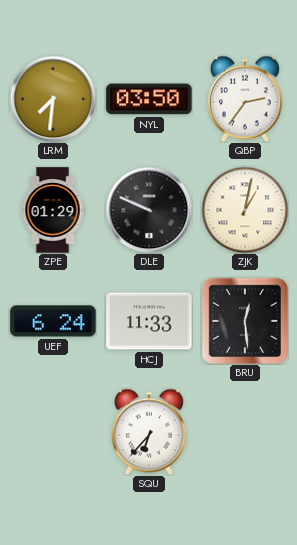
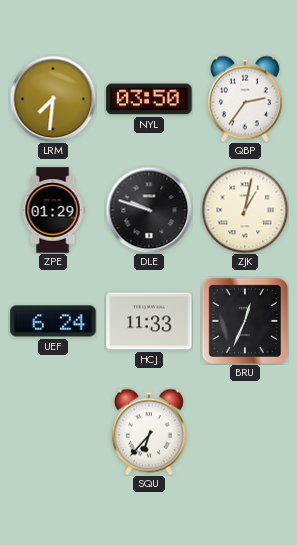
DLE: 9:49 -> 9:48 (149, 210)
BRU: 12:29 -> 12:34 (244, 320)
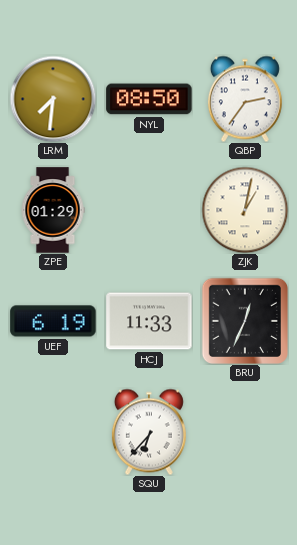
NYL: 03:50 -> 08:50 (149, 99)
DLE: 9:48 -> none (149, 210)
UEF: 6:24 -> 6:19 (53, 321)
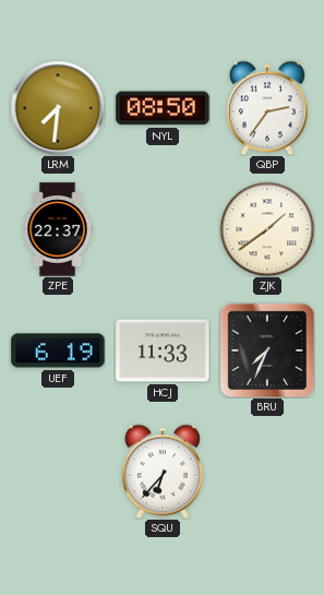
ZPE: 01:29 -> 22:37 (58, 229)
ZJK: 1:02 -> 1:39 (267, 229)
BRU: 12:34 -> 7:34 (266, 349)
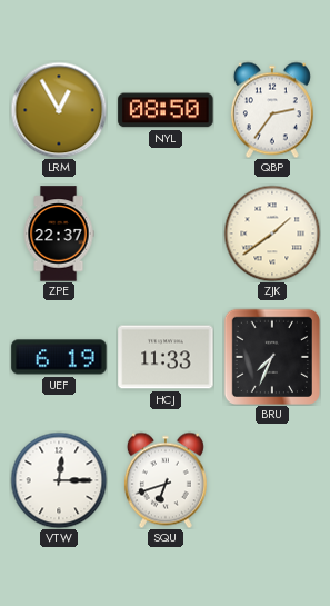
LRM: 7:31 -> 12:55 (59, 110)
VTW: none -> 12:15 (59, 480)
SQU: 6:37 -> 6:42 (166, 480)
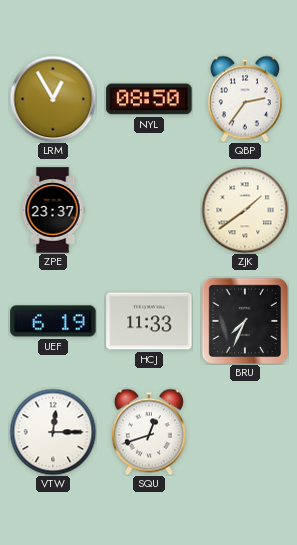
ZPE: 22:37 -> 23:37 (53, 210)
SQU: 6:42 -> 12:42 (149, 432)
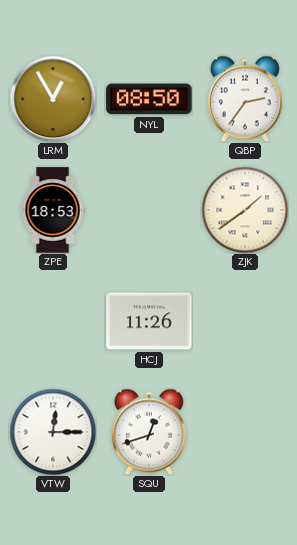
ZPE: 23:37 -> 18:53 (53, 210)
UEF: 6:19 -> none (53, 321)
HCJ: 11:33 -> 11:26 (149, 321)
BRU: 7:34 -> none (244, 320)
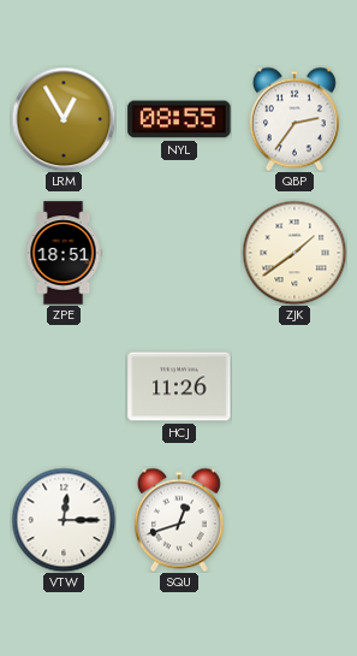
NYL: 08:50 -> 08:55 (179, 119)
ZPE: 18:53 -> 18:51 (64, 253)
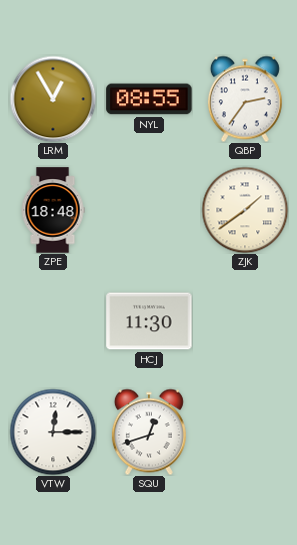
ZPE: 18:51 -> 18:48 (53, 210)
HCJ: 11:26 -> 11:30 (149, 321)
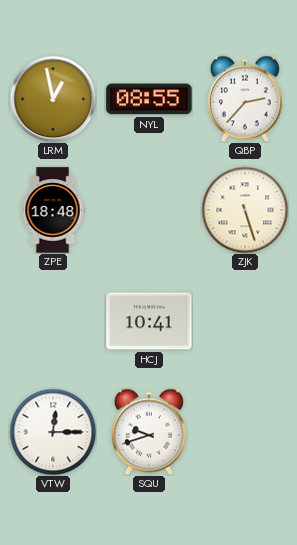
LRM: 12:55 -> 12:58 (53, 99)
QBP: 2:36 -> 2:37 (245, 99)
ZJK: 1:39 -> 5:27 (245, 210)
HCJ: 11:30 -> 10:41 (149, 321)
SQU: 12:42 -> 9:42 (149, 432)
